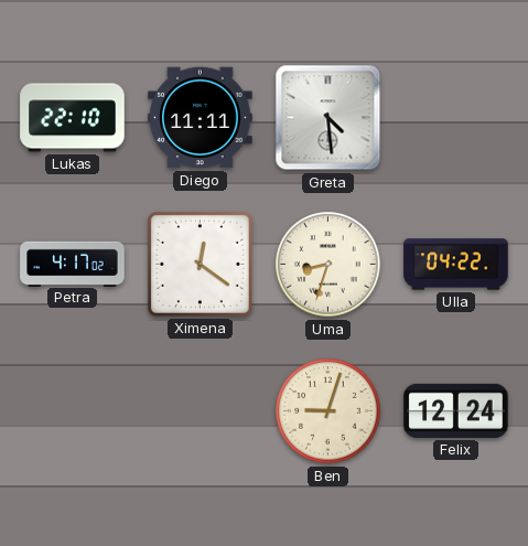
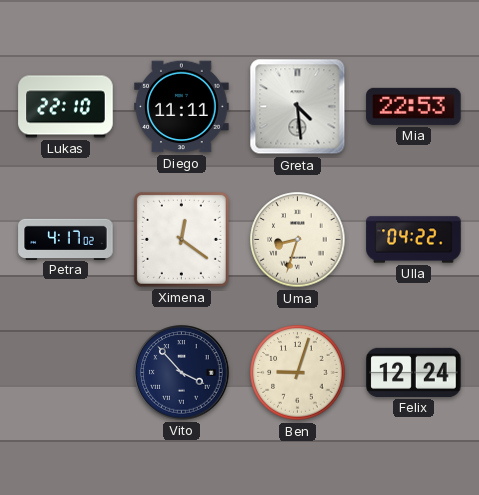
Mia: none -> 22:53 (414, 106)
Vito: none -> 3:53 (182, 373)
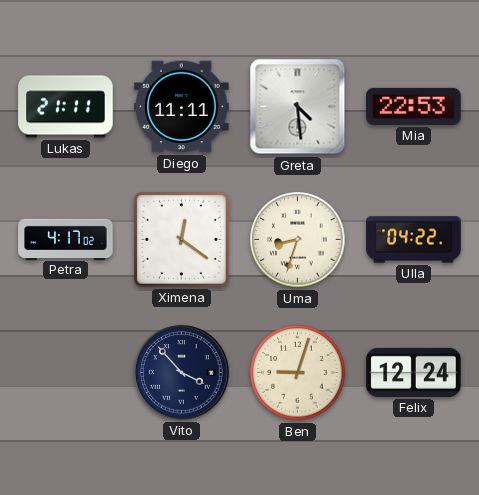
Lukas: 22:10 -> 21:11 (66, 107)
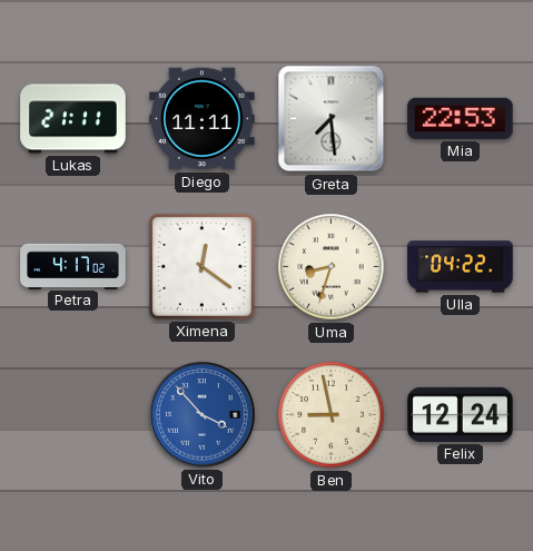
Greta: 4:29 -> 7:29 (332, 119)
Vito dial: navy -> blue (203, 415)
Ben: 9:03 -> 8:58 (332, 415)
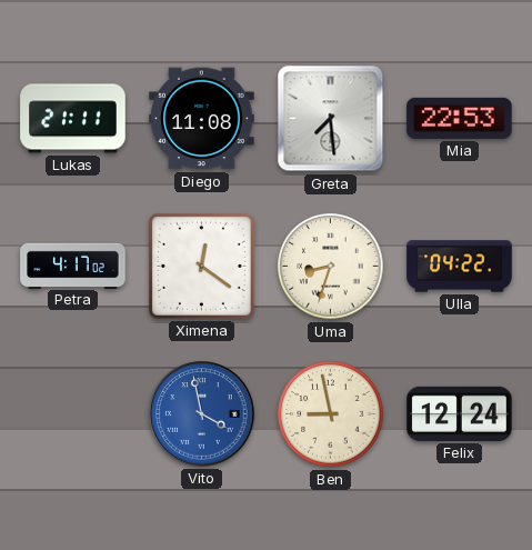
Diego: 11:11 -> 11:08 (202, 119)
Vito: 3:53 -> 3:58 (202, 414)
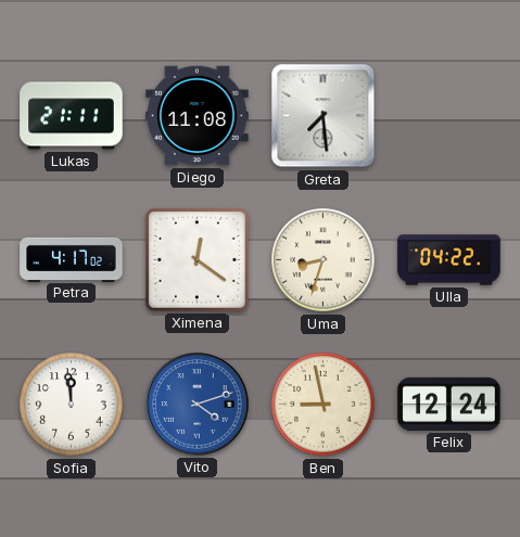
Mia: 22:53 -> none (460, 118)
Sofia: none -> 11:59 (72, 405)
Vito: 3:58 -> 4:12 (198, 405)
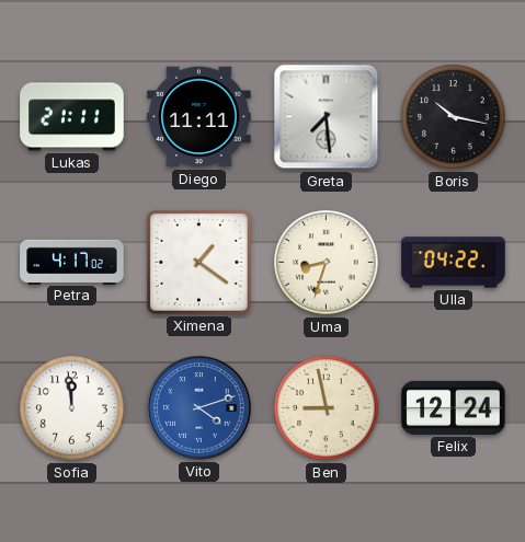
Diego: 11:08 -> 11:11 (199, 117)
Boris: none -> 10:17 (454, 117)
Ximena: 12:21 -> 1:21 (198, 262)
